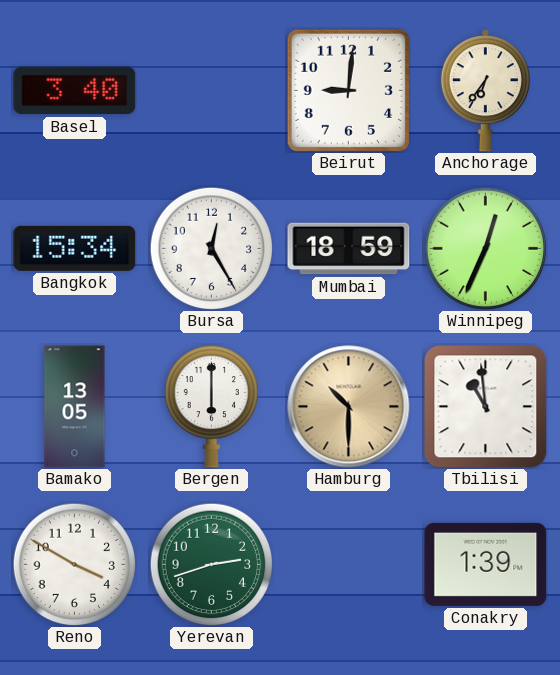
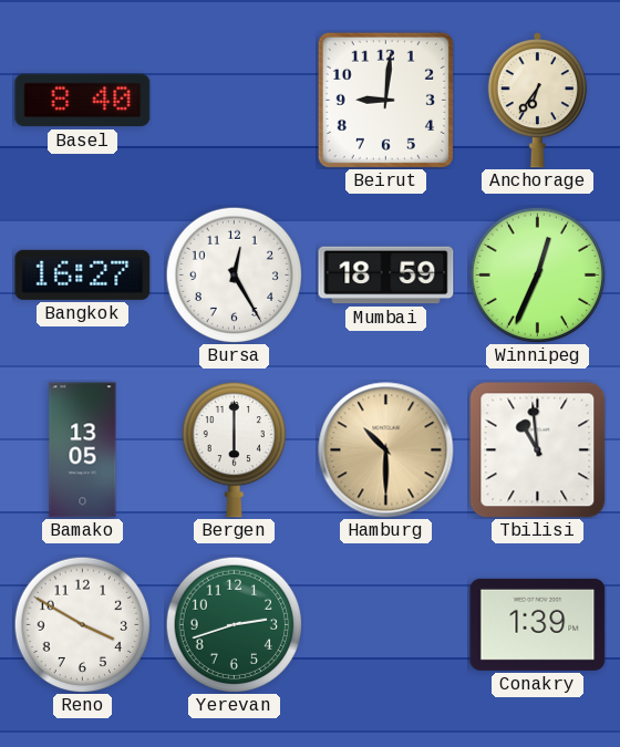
Basel: 3:40 -> 8:40 (83, 101)
Bangkok: 15:34 -> 16:27 (83, 274)
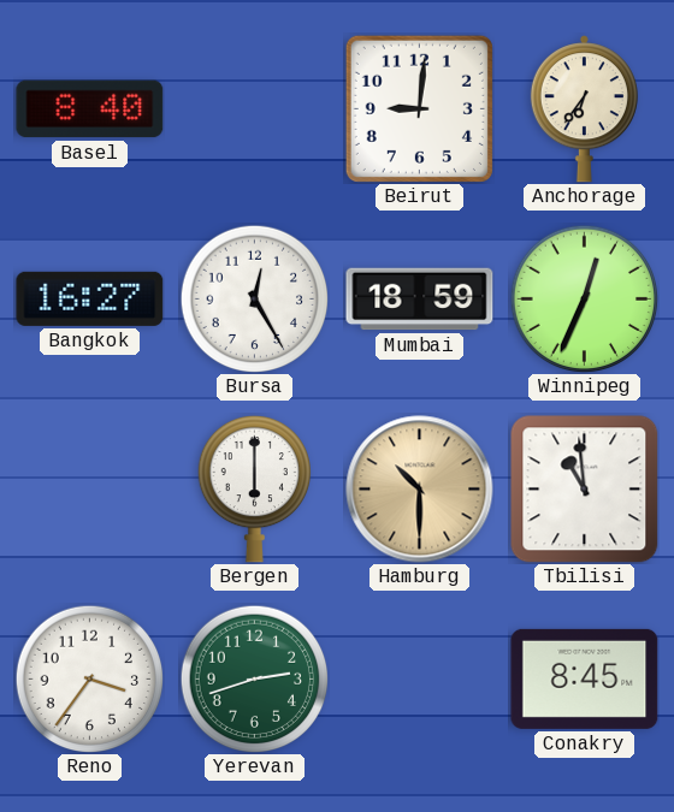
Bamako: 13:05 -> none (83, 450)
Reno: 3:50 -> 3:36 (89, 678)
Conakry: 1:39 -> 8:45 (585, 678)
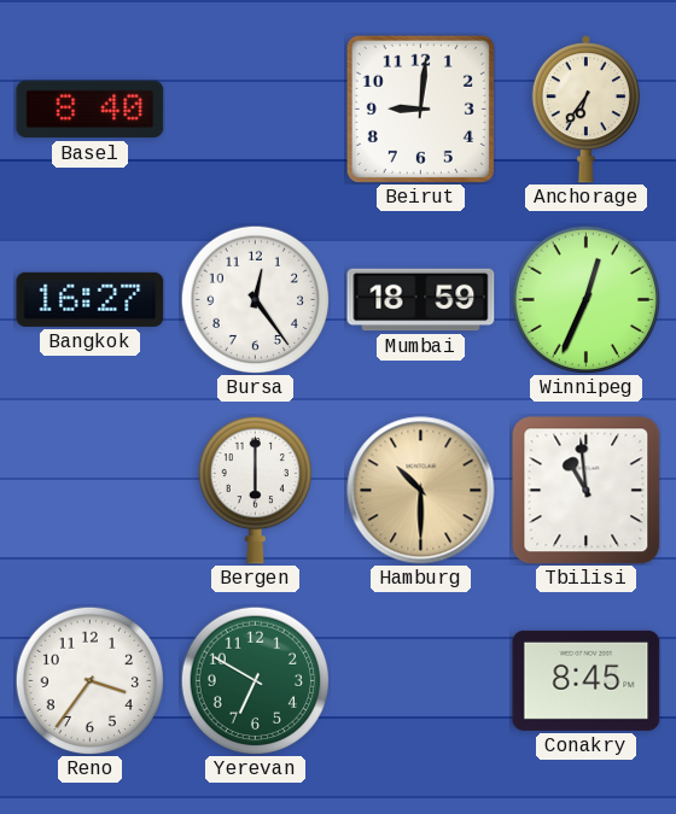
Bursa: 12:25 -> 12:24 (255, 299)
Yerevan: 2:42 -> 6:50 (255, 680)
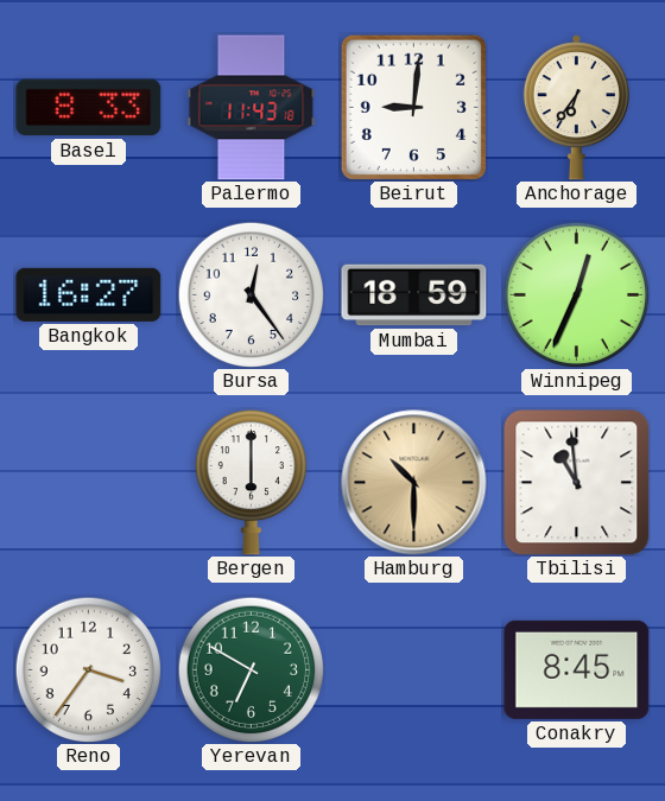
Basel: 8:40 -> 8:33 (89, 108)
Palermo: none -> 11:43 (252, 108)
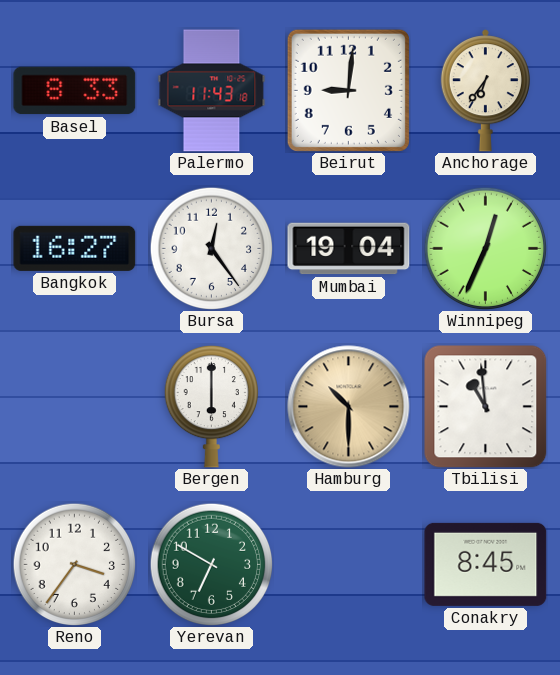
Mumbai: 18:59 -> 19:04 (349, 249)
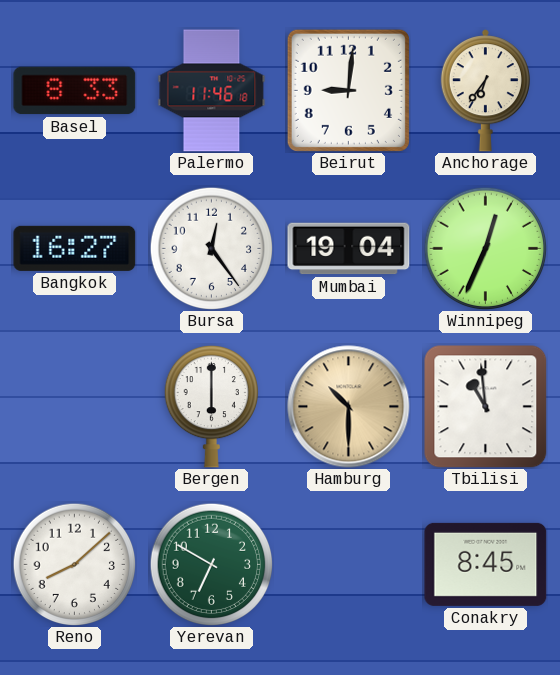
Palermo: 11:43 -> 11:46 (212, 91)
Reno: 3:36 -> 8:08 (74, 564)
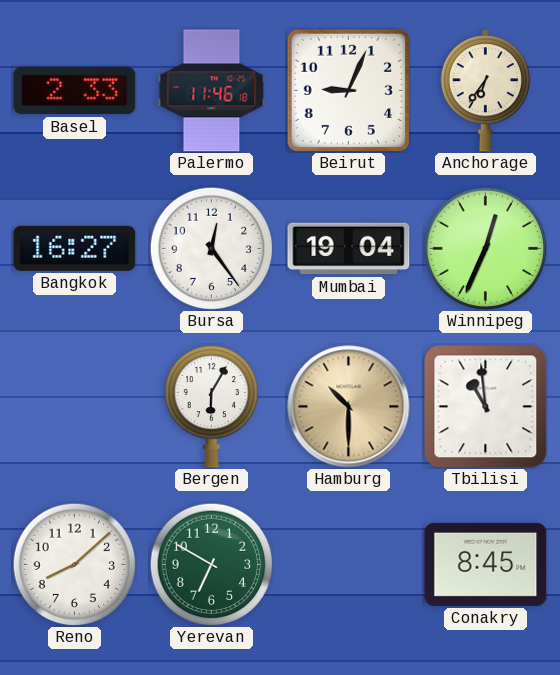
Basel: 8:33 -> 2:33 (75, 91)
Beirut: 9:01 -> 9:04 (348, 90)
Bergen: 6:00 -> 6:05 (211, 406)
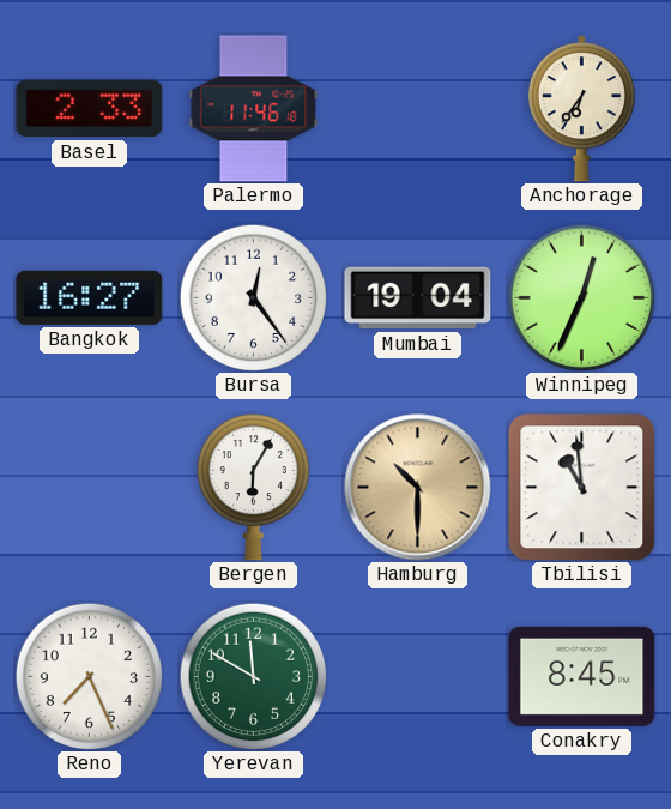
Beirut: 9:04 -> none (348, 90)
Reno: 8:08 -> 7:26 (89, 676)
Yerevan: 6:50 -> 11:50 (253, 676)
